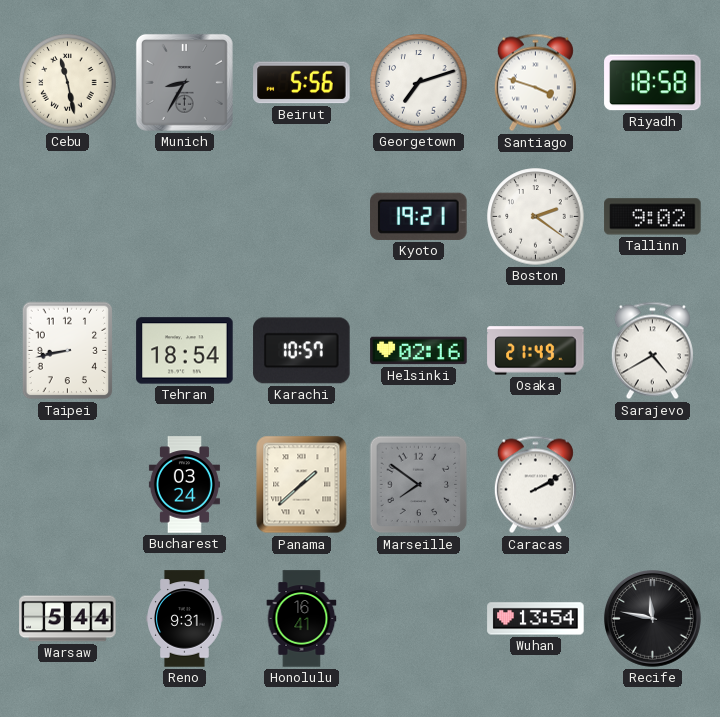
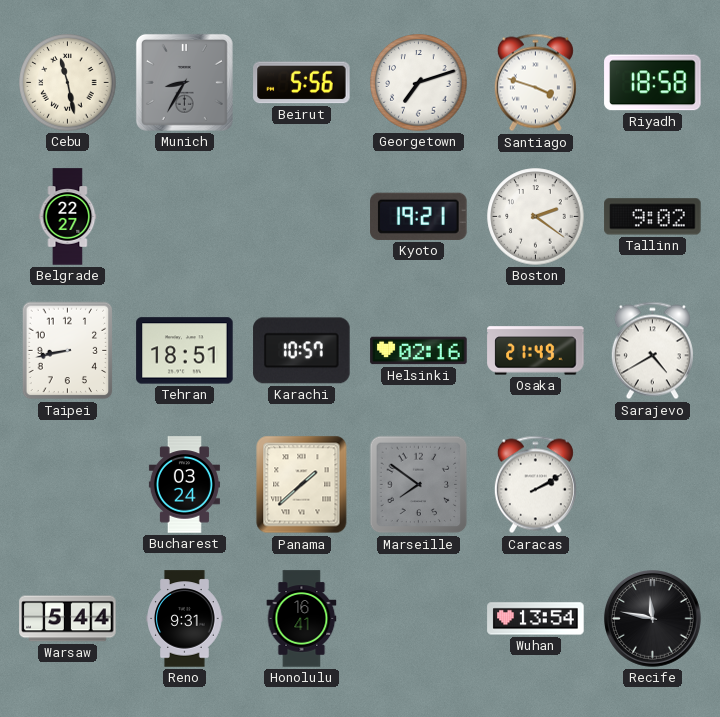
Belgrade: none -> 22:27 (68, 217)
Tehran: 18:54 -> 18:51 (185, 351)
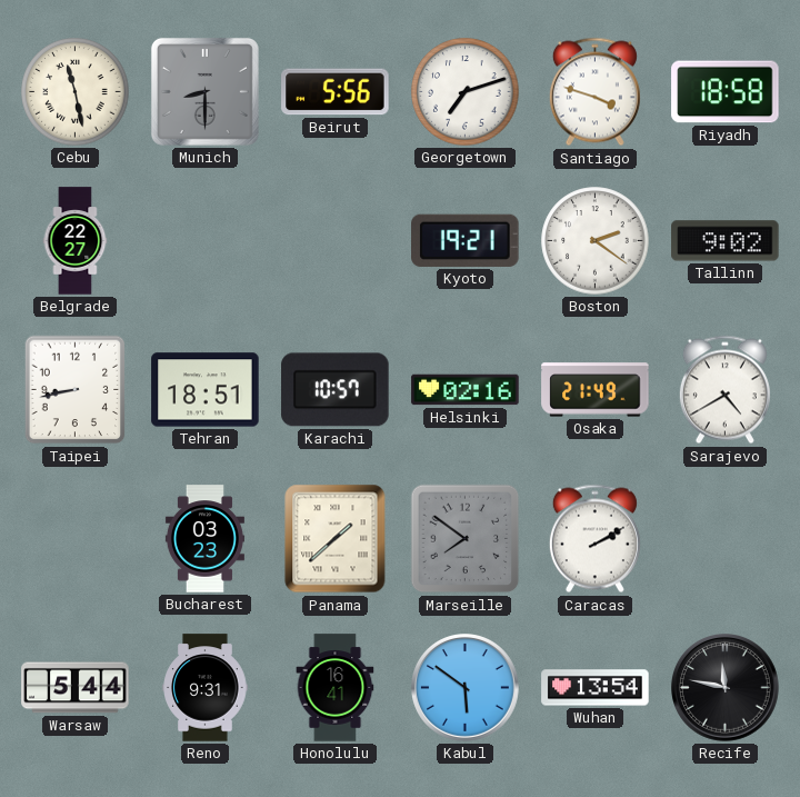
Munich: 8:35 -> 8:30 (204, 91)
Bucharest: 03:24 -> 03:23 (204, 539)
Kabul: none -> 5:51 (466, 688)
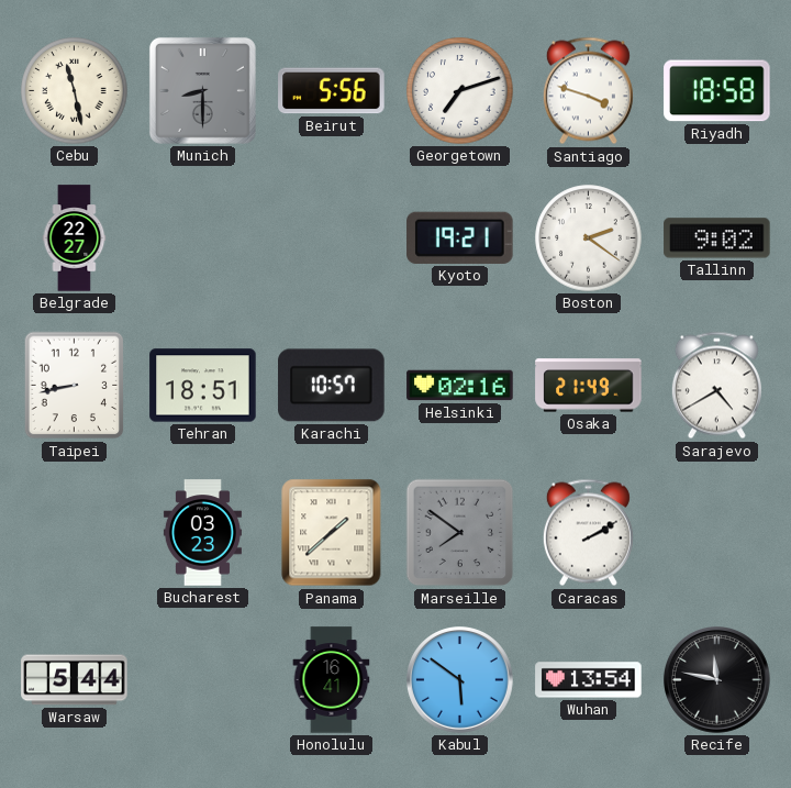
Reno: 9:31 -> none (206, 688)
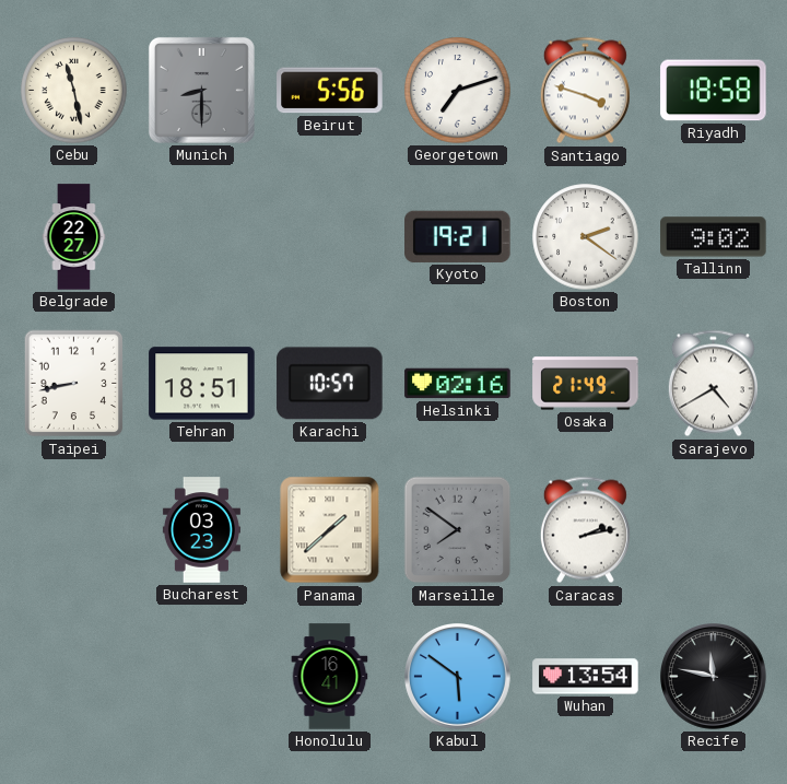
Caracas: 2:10 -> 2:13 (585, 530)
Warsaw: 5:44 -> none (75, 680)
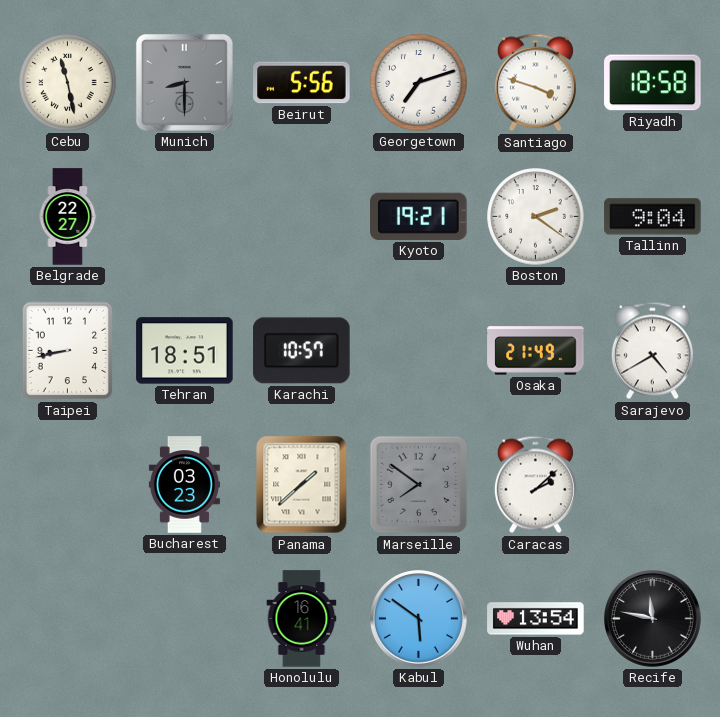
Tallinn: 9:02 -> 9:04 (653, 217)
Helsinki: 02:16 -> none (458, 384)
Caracas: 2:13 -> 2:08 (535, 485)
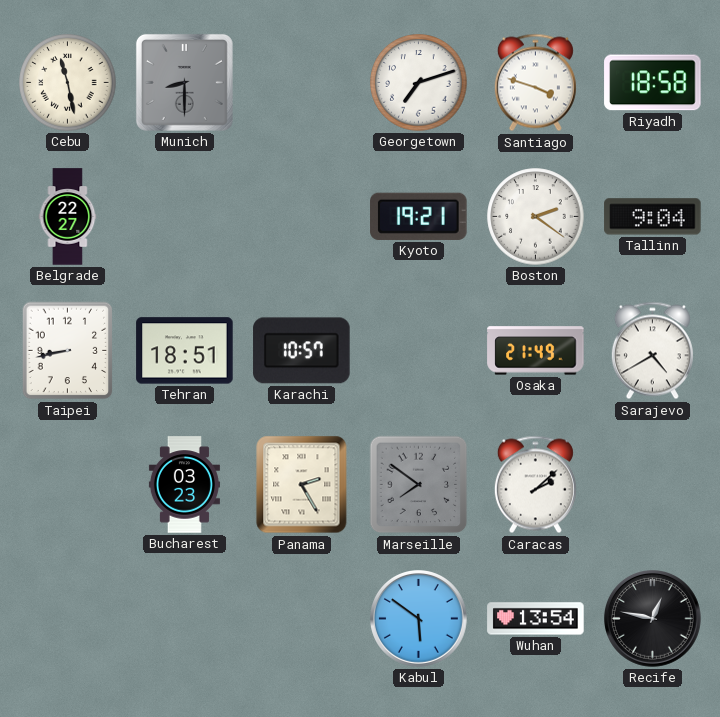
Beirut: 5:56 -> none (302, 83)
Panama: 1:38 -> 2:25 (302, 485)
Honolulu: 16:41 -> none (302, 619)
Recife: 11:47 -> 12:47 (653, 619)
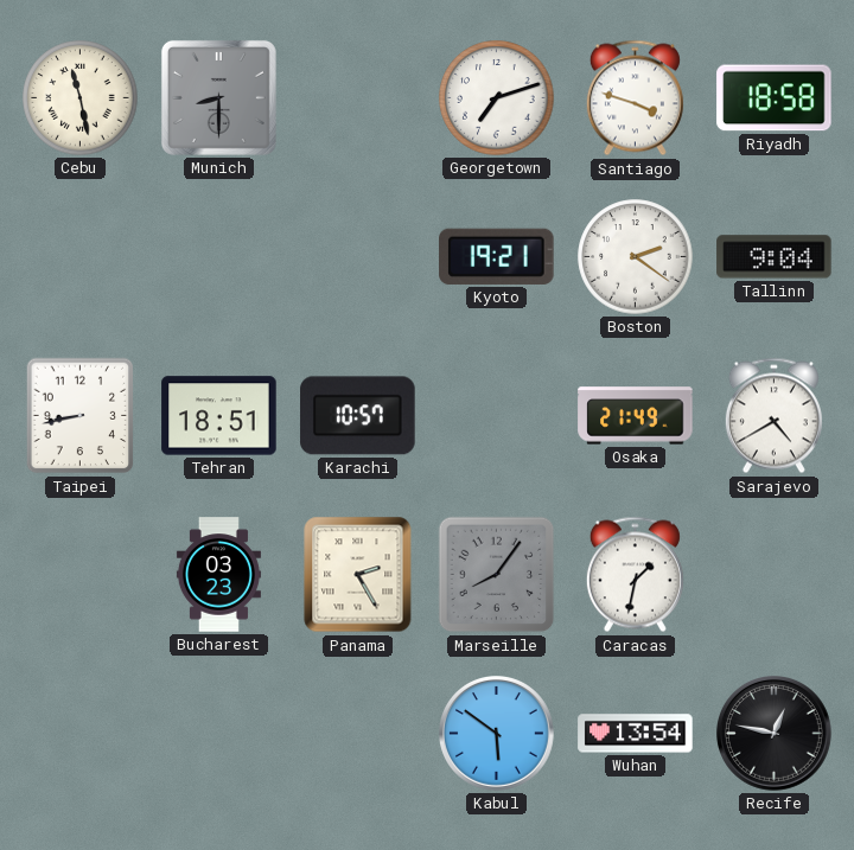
Belgrade: 22:27 -> none (68, 217)
Marseille: 7:51 -> 8:06 (497, 575)
Caracas: 2:08 -> 1:32 (635, 575)
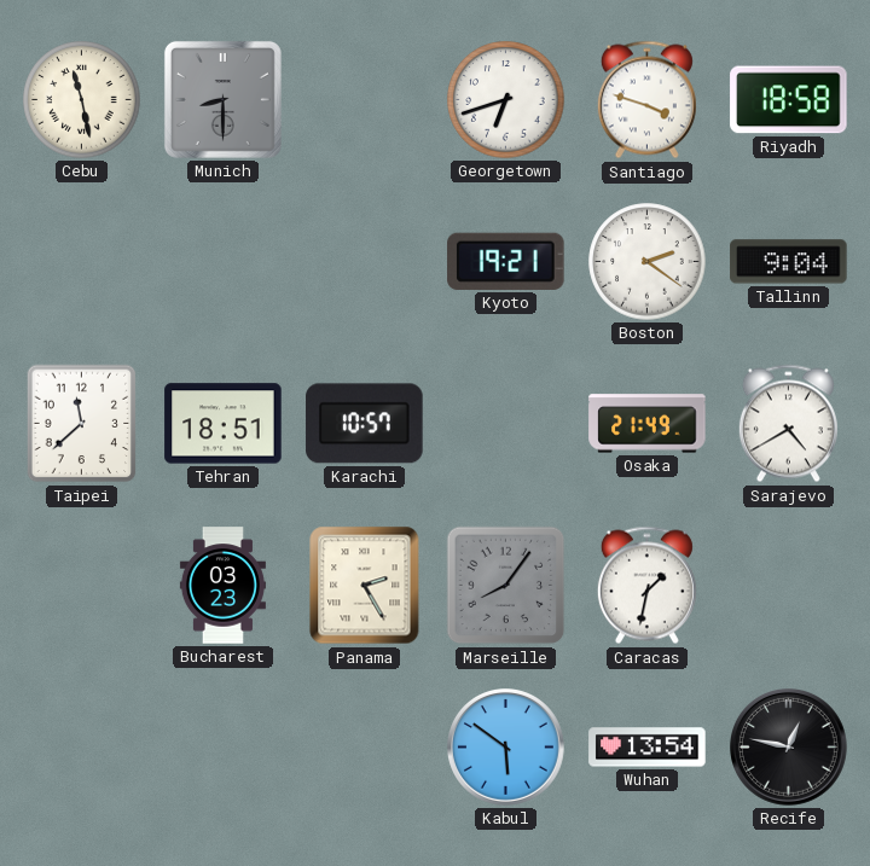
Georgetown: 7:12 -> 6:42 (506, 100)
Taipei: 8:43 -> 11:38 (82, 424)
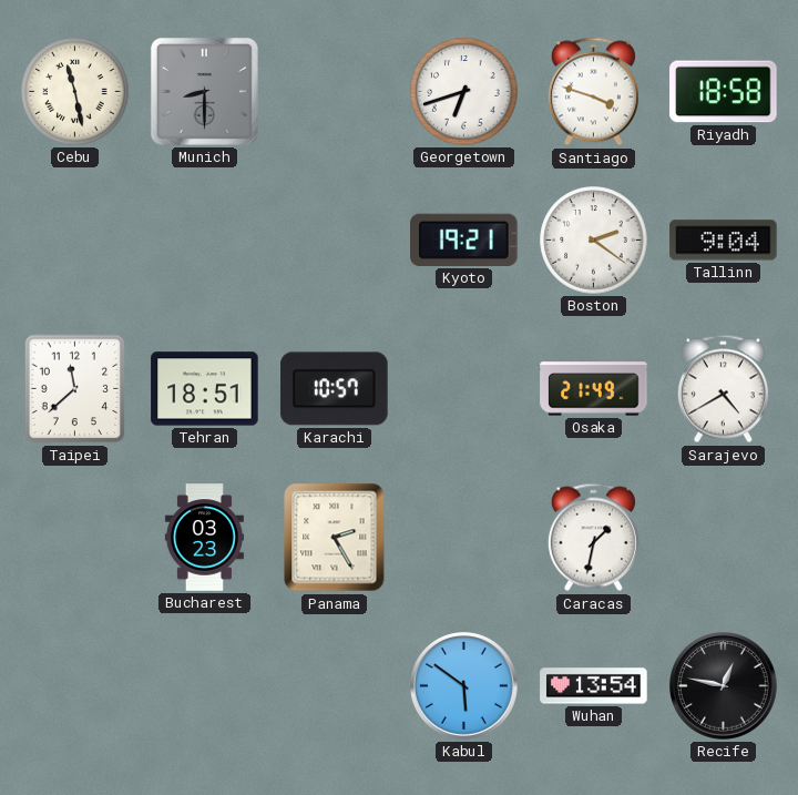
Marseille: 8:06 -> none (506, 586)
